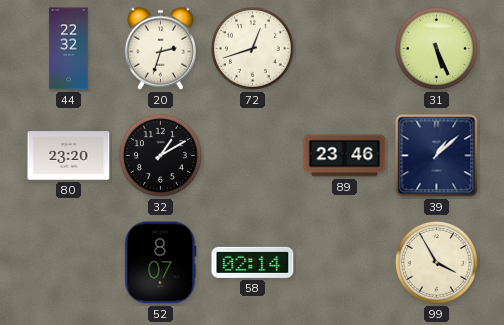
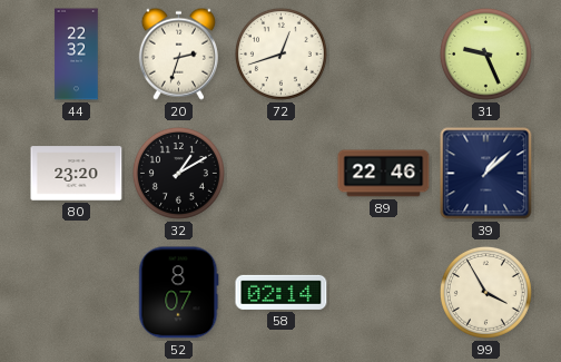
31: 5:26 -> 9:26 (485, 53)
89: 23:46 -> 22:46 (384, 174)
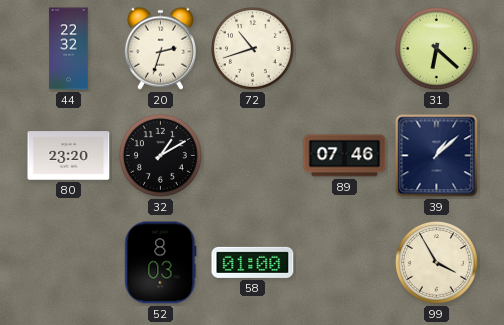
72: 12:42 -> 10:42 (252, 48)
31: 9:26 -> 6:22 (436, 48)
89: 22:46 -> 07:46 (345, 156)
52: 8:07 -> 8:03 (161, 263)
58: 02:14 -> 01:00 (253, 262)
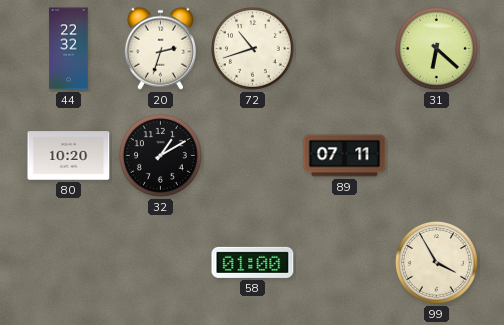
80: 23:20 -> 10:20 (69, 156)
89: 07:46 -> 07:11 (345, 156)
39: 1:08 -> none (437, 156)
52: 8:03 -> none (161, 263)
